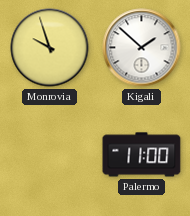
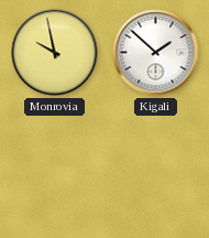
Monrovia: 9:57 -> 9:58 (55, 53)
Palermo: 11:00 -> none (142, 155)
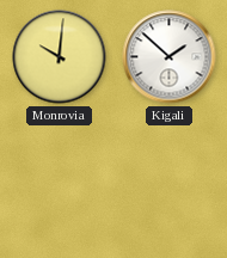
Monrovia: 9:58 -> 10:01 (60, 57)
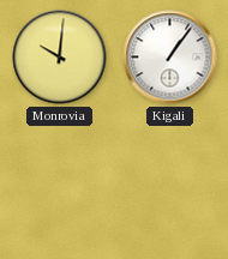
Kigali: 1:52 -> 1:06 (170, 58)
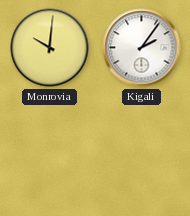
Kigali: 1:06 -> 2:06 (142, 48)
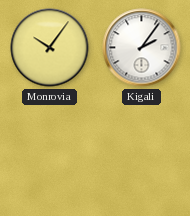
Monrovia: 10:01 -> 10:06 (50, 48)
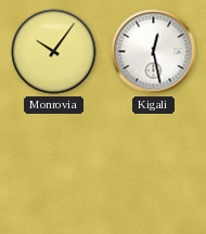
Kigali: 2:06 -> 12:28 (154, 52)
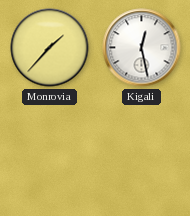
Monrovia: 10:06 -> 1:37 (50, 48)
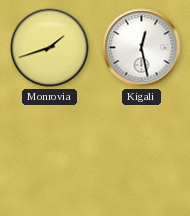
Monrovia: 1:37 -> 1:42 (50, 48)
